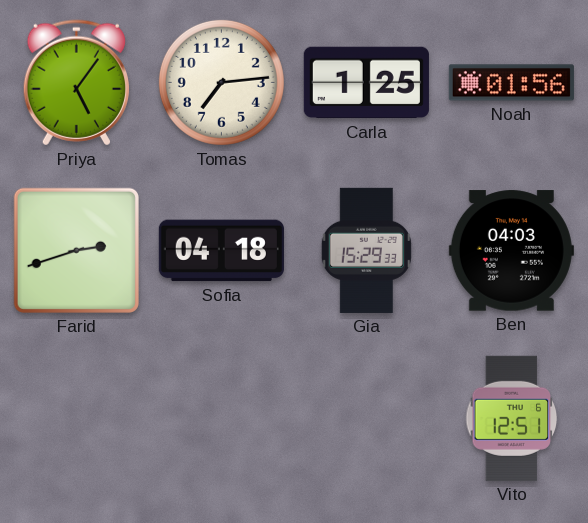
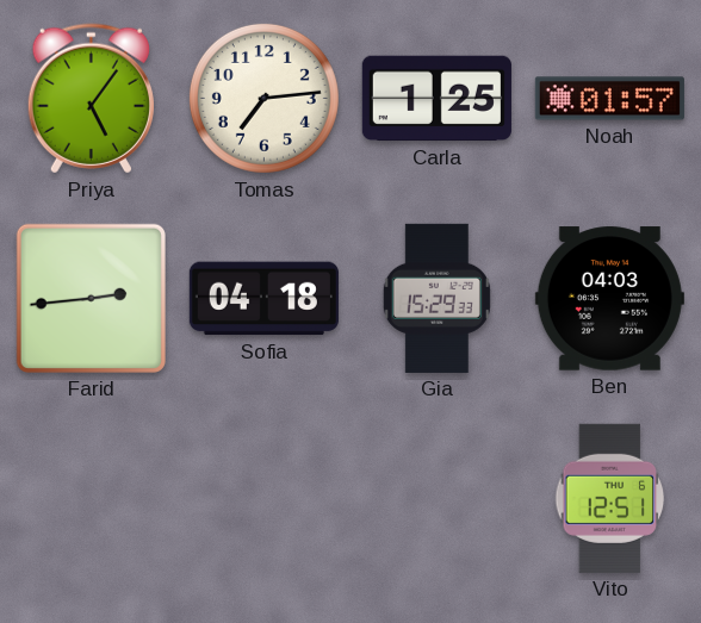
Noah: 01:56 -> 01:57 (609, 99)
Farid: 2:42 -> 2:44 (91, 298)
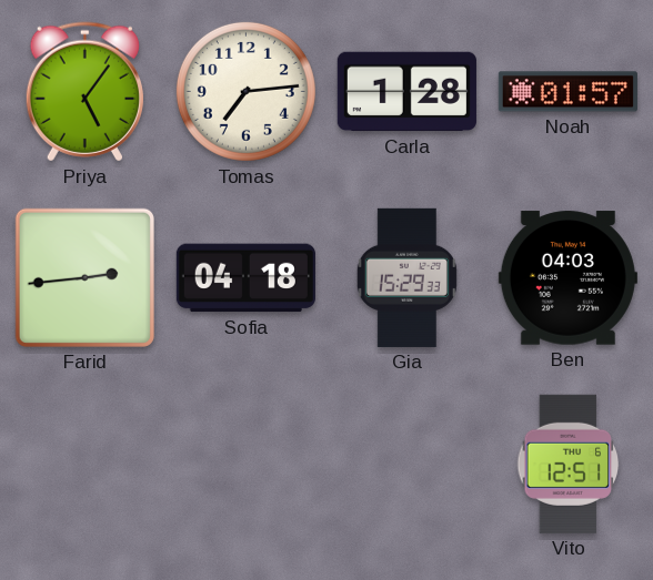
Carla: 1:25 -> 1:28 (406, 92)
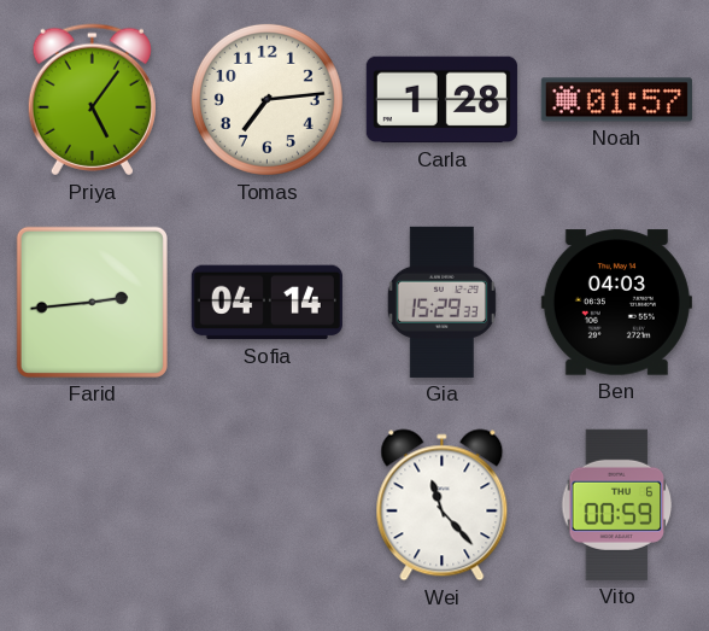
Sofia: 04:18 -> 04:14 (266, 303)
Wei: none -> 11:23 (443, 506)
Vito: 12:51 -> 00:59 (617, 504)
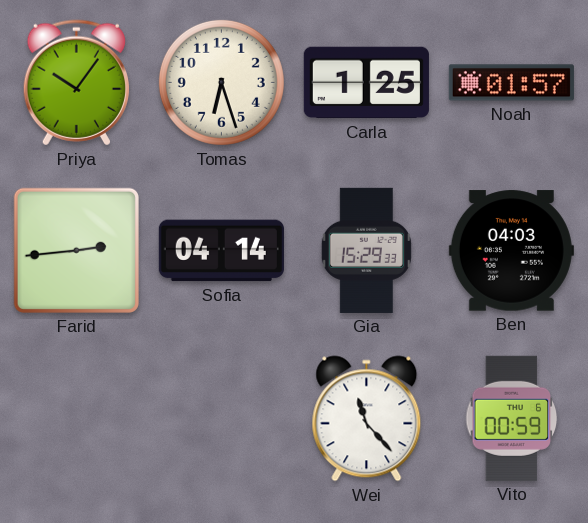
Priya: 5:06 -> 10:06 (76, 83)
Tomas: 7:14 -> 6:27 (221, 82)
Carla: 1:28 -> 1:25 (366, 83)
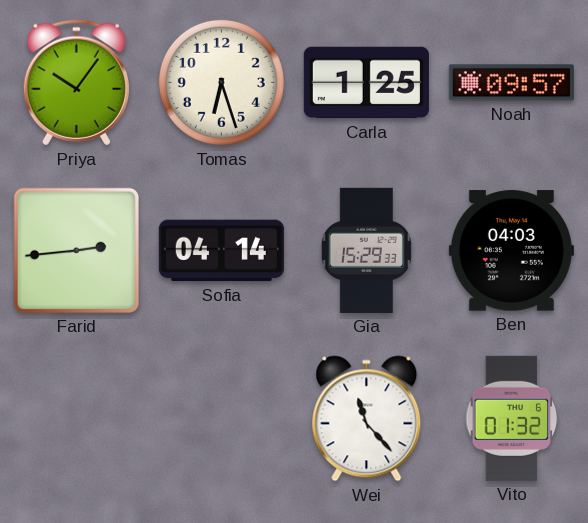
Noah: 01:57 -> 09:57 (511, 83)
Vito: 00:59 -> 01:32 (512, 418)
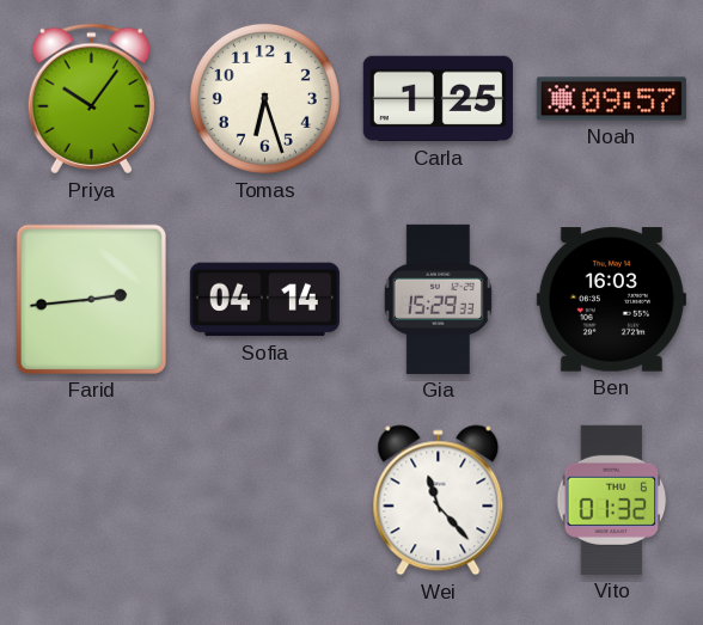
Ben: 04:03 -> 16:03 (611, 300)
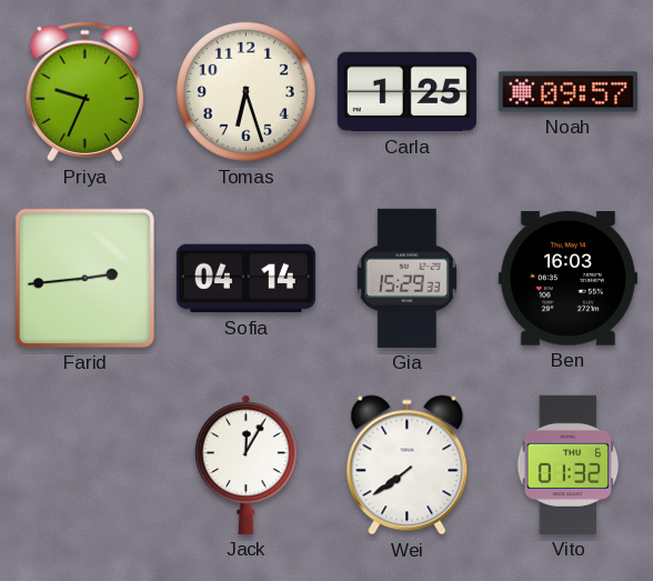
Priya: 10:06 -> 9:34 (84, 92)
Jack: none -> 12:05 (247, 464)
Wei: 11:23 -> 7:39 (408, 465)
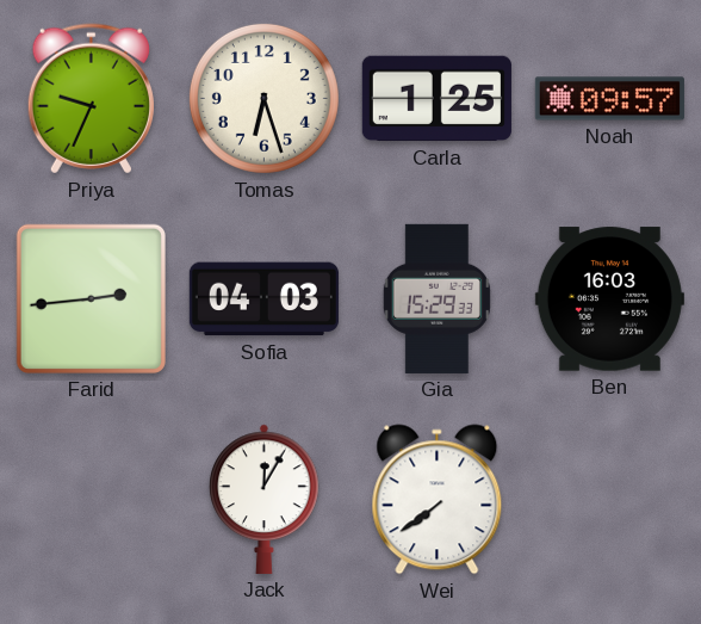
Sofia: 04:14 -> 04:03 (263, 299)
Vito: 01:32 -> none (569, 464)
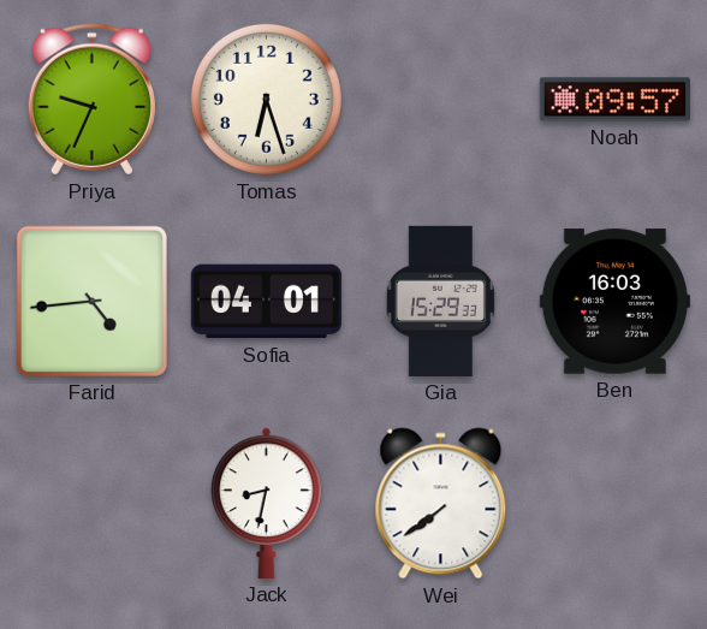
Carla: 1:25 -> none (436, 99)
Farid: 2:44 -> 4:44 (91, 301)
Sofia: 04:03 -> 04:01 (266, 302)
Jack: 12:05 -> 8:32 (267, 503)
